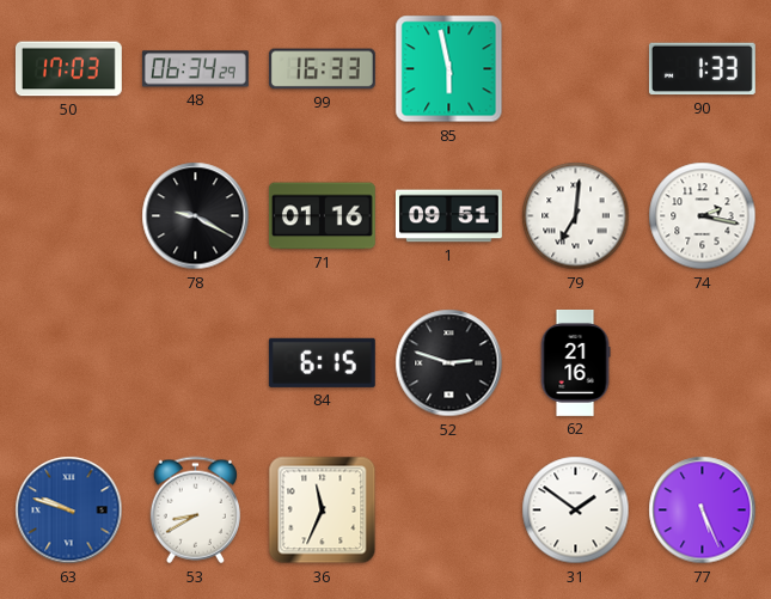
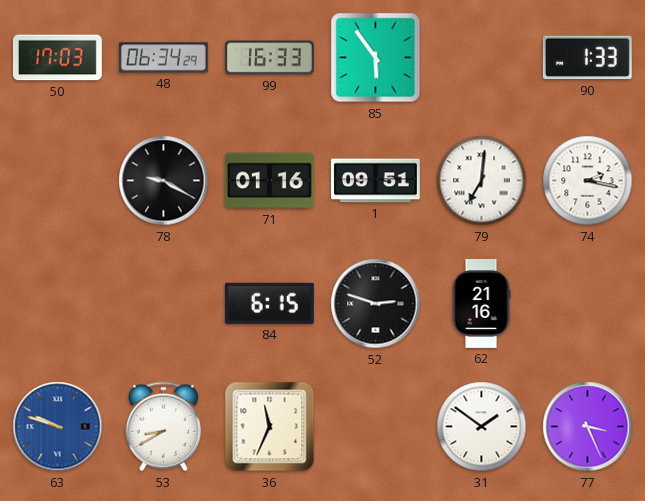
85: 5:58 -> 5:54 (376, 58)
77: 5:26 -> 3:26 (588, 427)
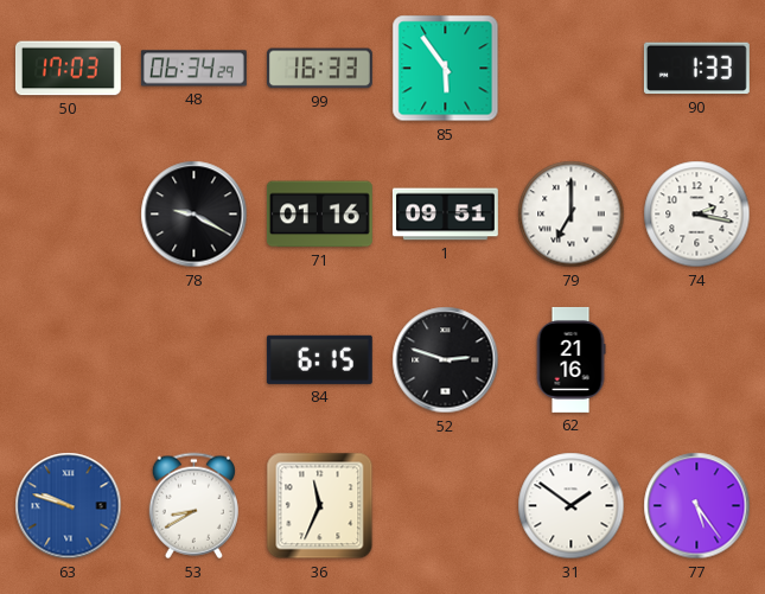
79: 7:01 -> 7:00 (572, 215)
77: 3:26 -> 5:24 (697, 506)
